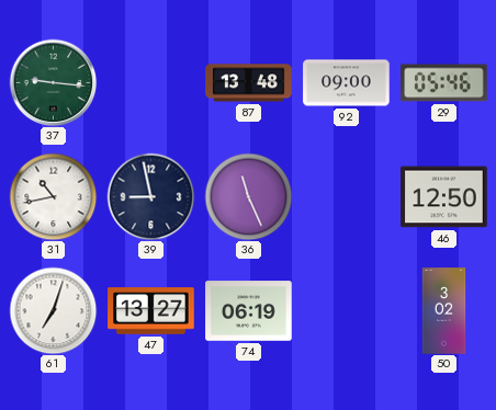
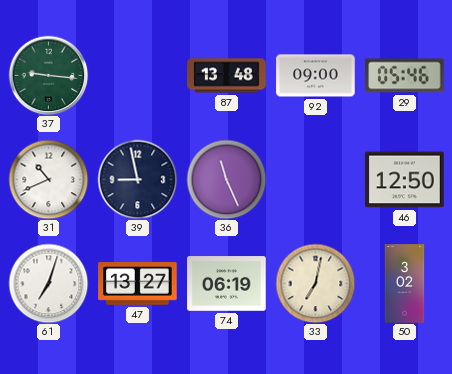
31: 10:43 -> 10:41 (48, 179)
33: none -> 7:02 (315, 283)
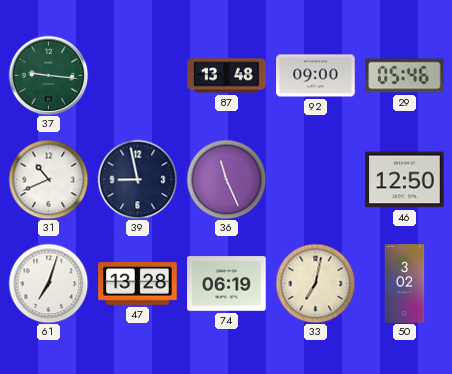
47: 13:27 -> 13:28 (138, 284)
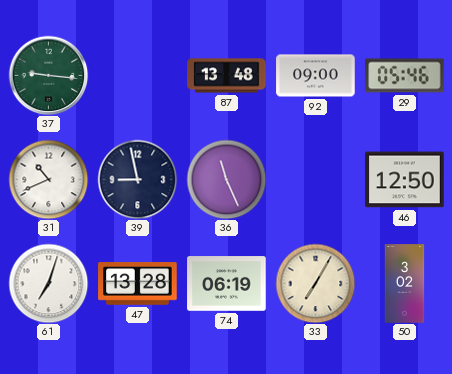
33: 7:02 -> 7:05 (315, 283)
